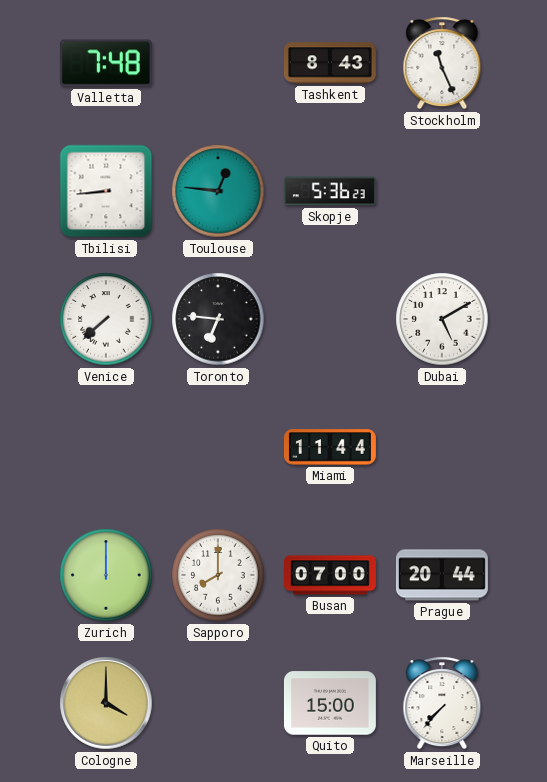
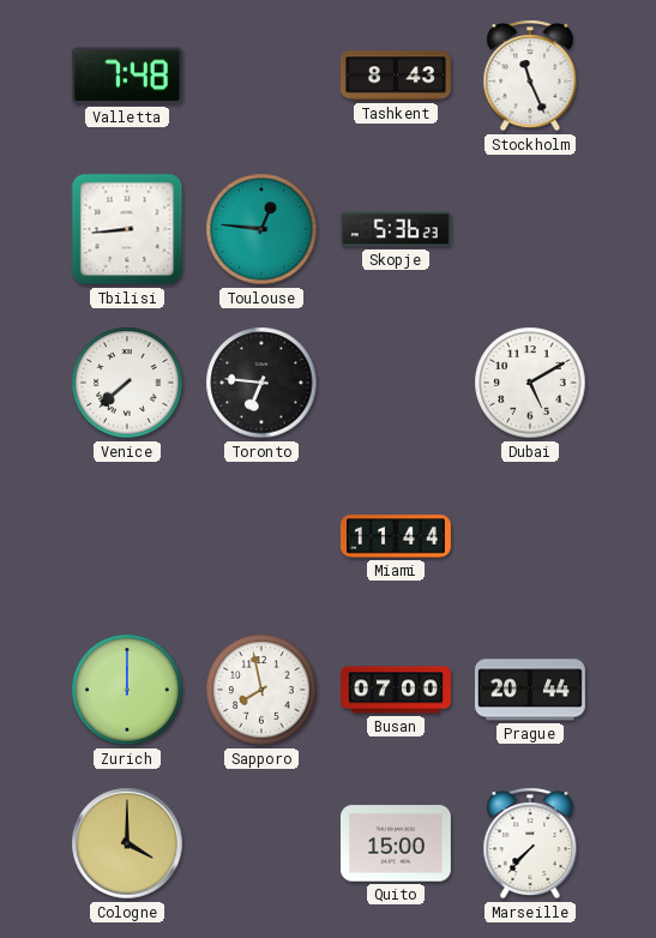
Sapporo: 8:00 -> 7:58 (261, 690)
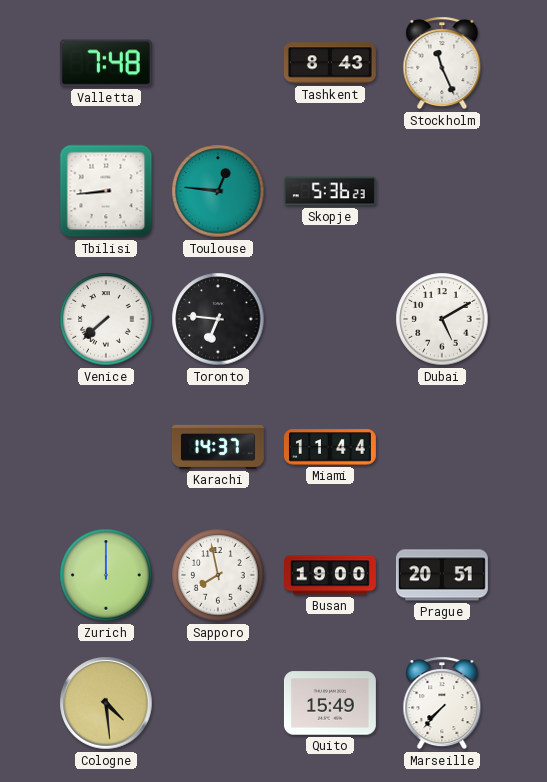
Karachi: none -> 14:37 (218, 447)
Busan: 07:00 -> 19:00 (331, 575)
Prague: 20:44 -> 20:51 (442, 575)
Cologne: 4:00 -> 4:29 (106, 703)
Quito: 15:00 -> 15:49 (330, 703)
